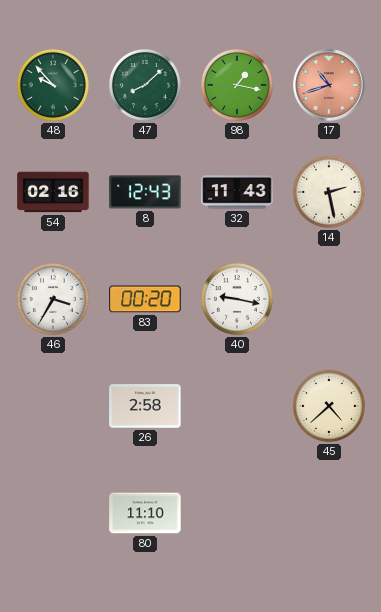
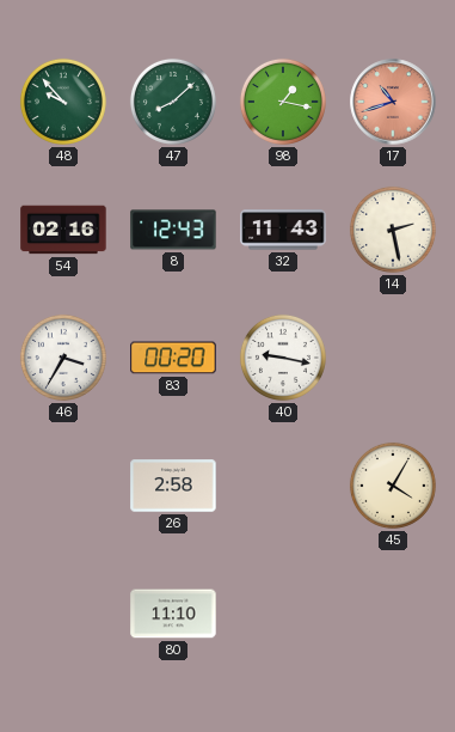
45: 4:38 -> 4:05 (393, 486)
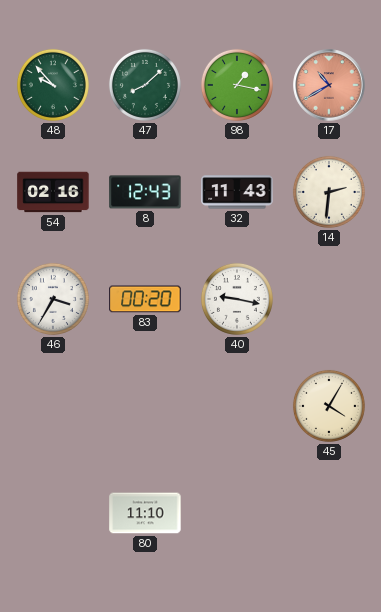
17: 10:42 -> 10:40 (329, 85)
14: 2:28 -> 2:31 (329, 192)
26: 2:58 -> none (173, 486)
